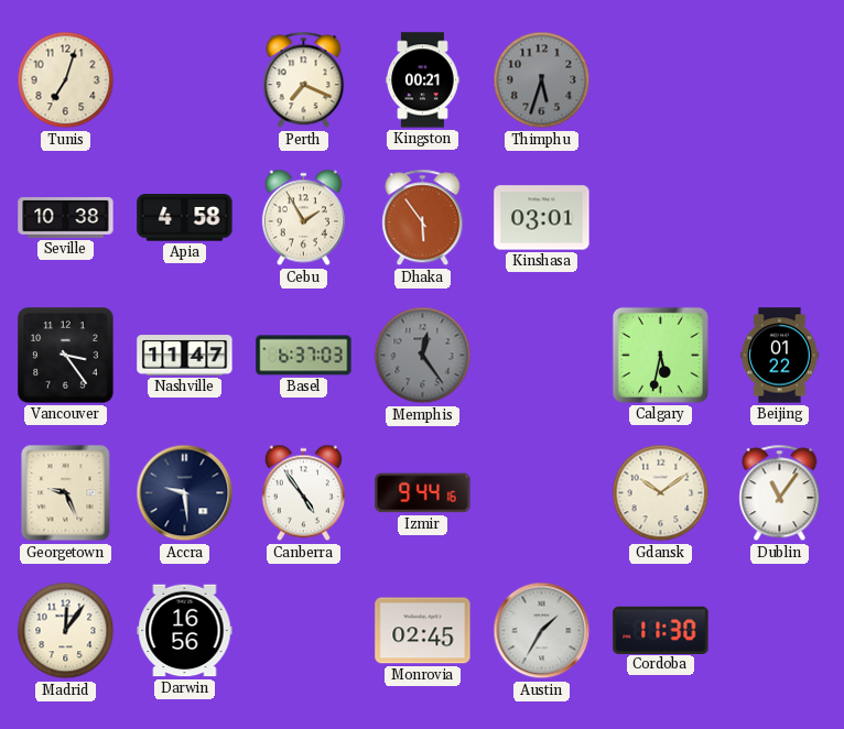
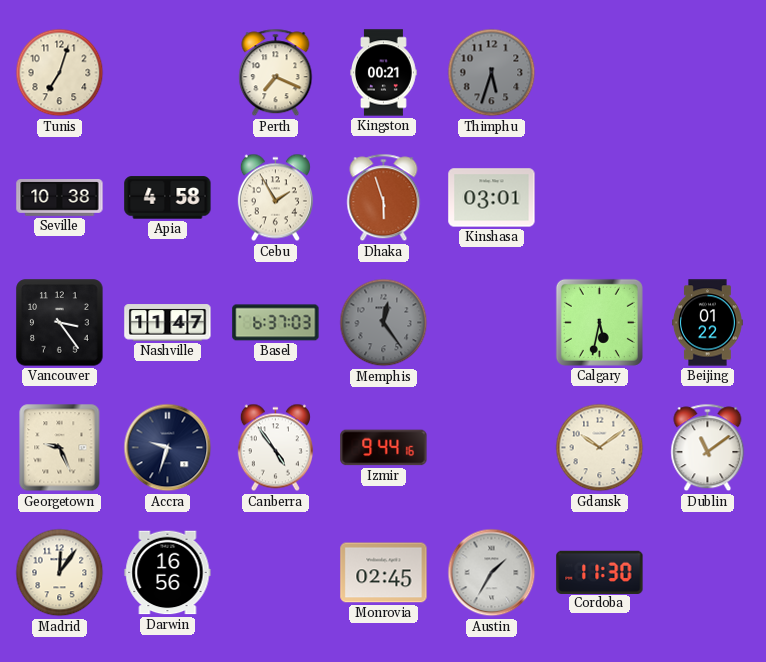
Dhaka: 5:54 -> 5:57 (384, 198)
Accra: 9:29 -> 9:33 (168, 448)
Dublin: 11:06 -> 11:09 (708, 448)
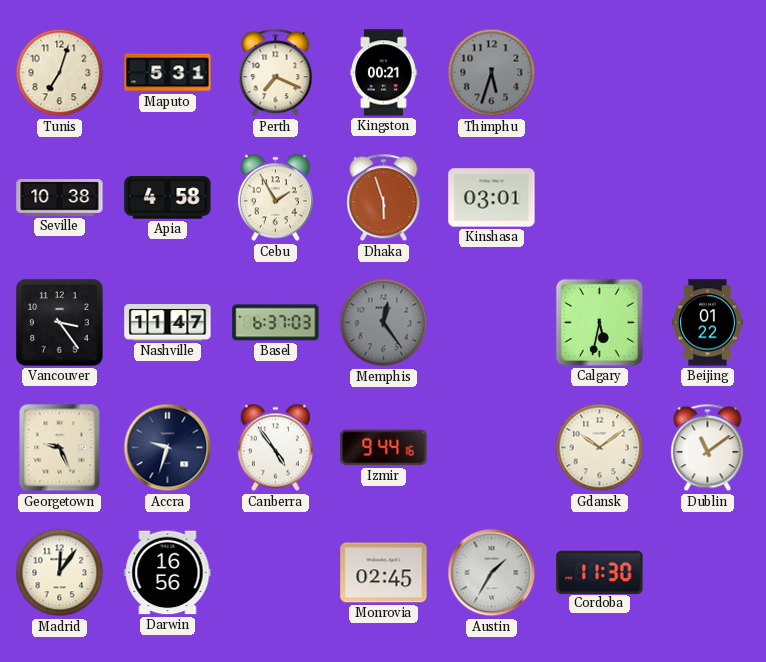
Maputo: none -> 5:31 (168, 73)
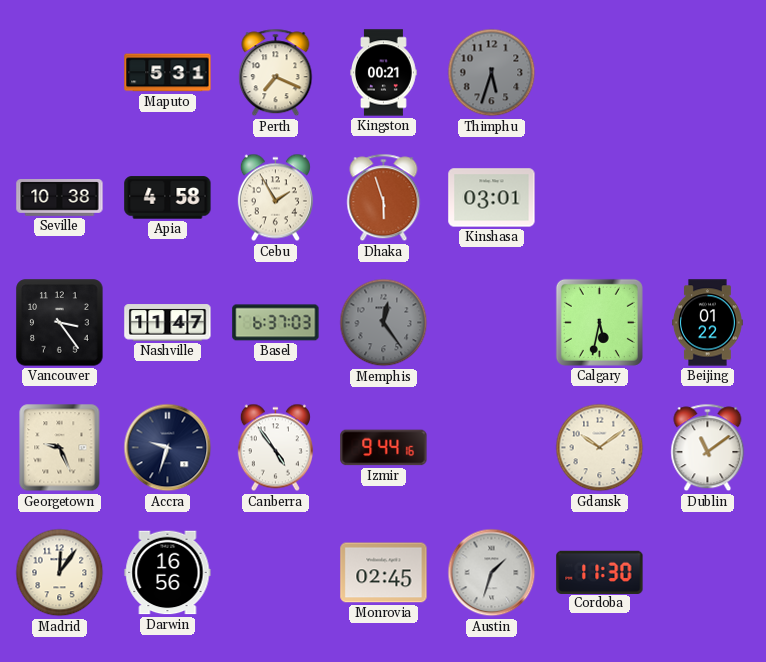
Tunis: 7:03 -> none (60, 73)
Austin: 1:35 -> 1:33 (492, 573)
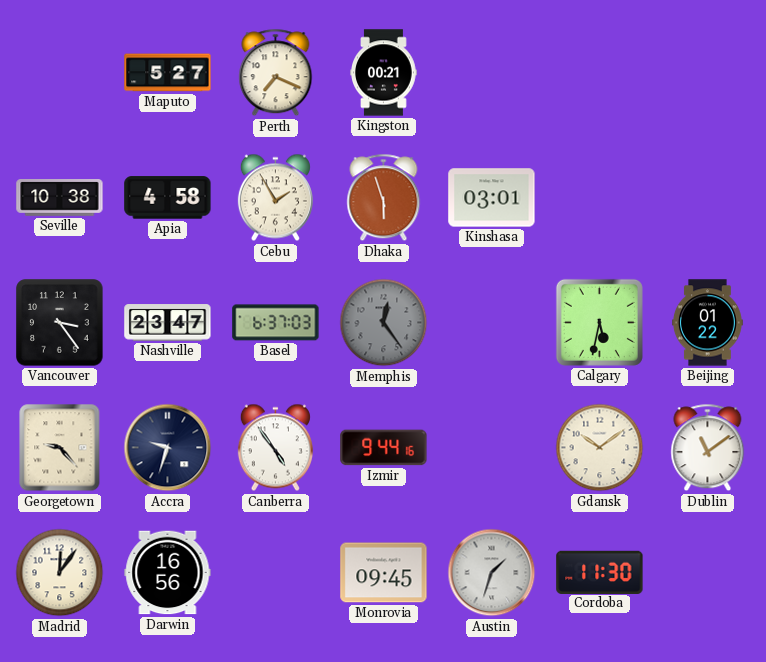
Maputo: 5:31 -> 5:27 (168, 73)
Thimphu: 5:33 -> none (492, 73)
Nashville: 11:47 -> 23:47 (168, 323)
Georgetown: 9:26 -> 9:23 (60, 448)
Monrovia: 02:45 -> 09:45 (384, 573)
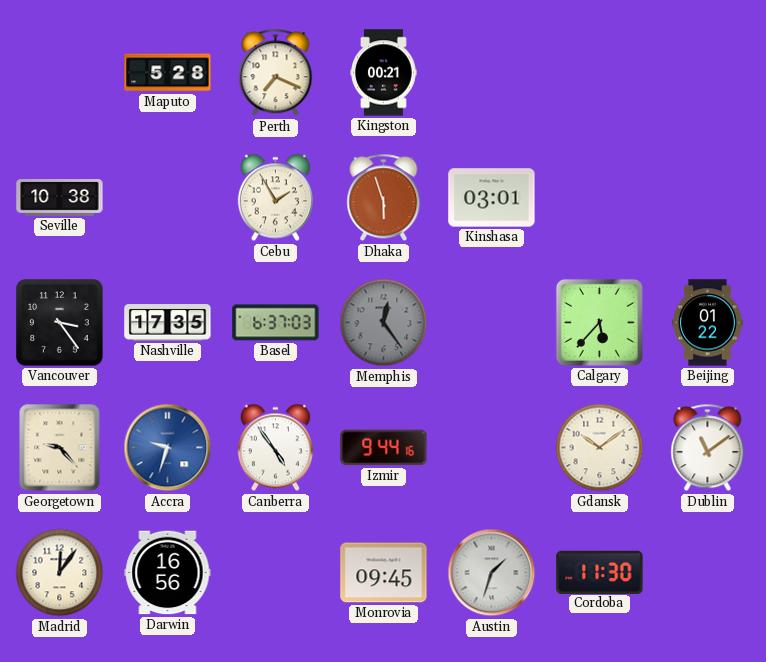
Maputo: 5:27 -> 5:28 (168, 73)
Apia: 4:58 -> none (168, 198)
Nashville: 23:47 -> 17:35 (168, 323)
Calgary: 5:32 -> 5:37 (599, 322)
Accra dial: navy -> blue (168, 448)
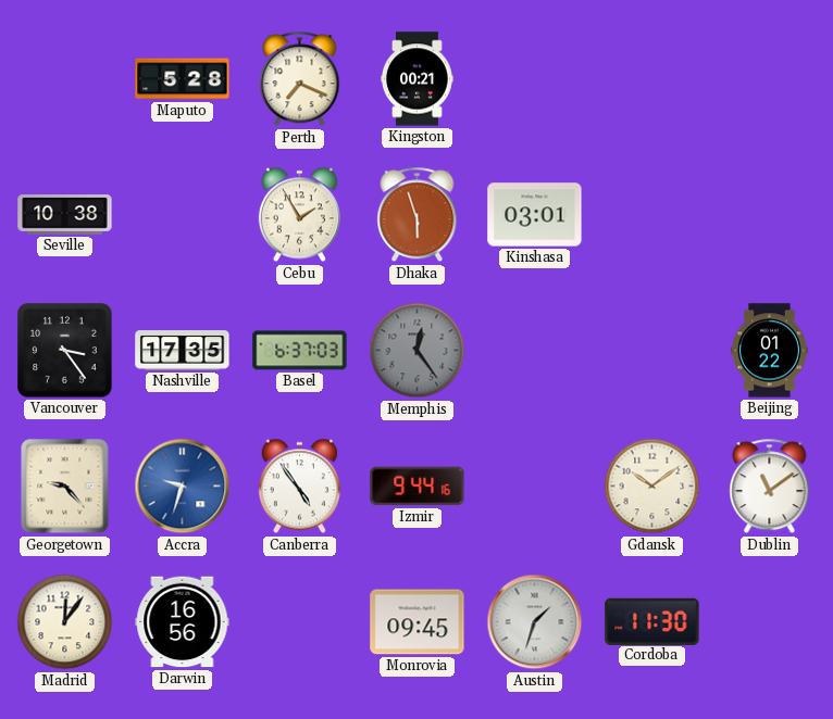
Calgary: 5:37 -> none (599, 322)
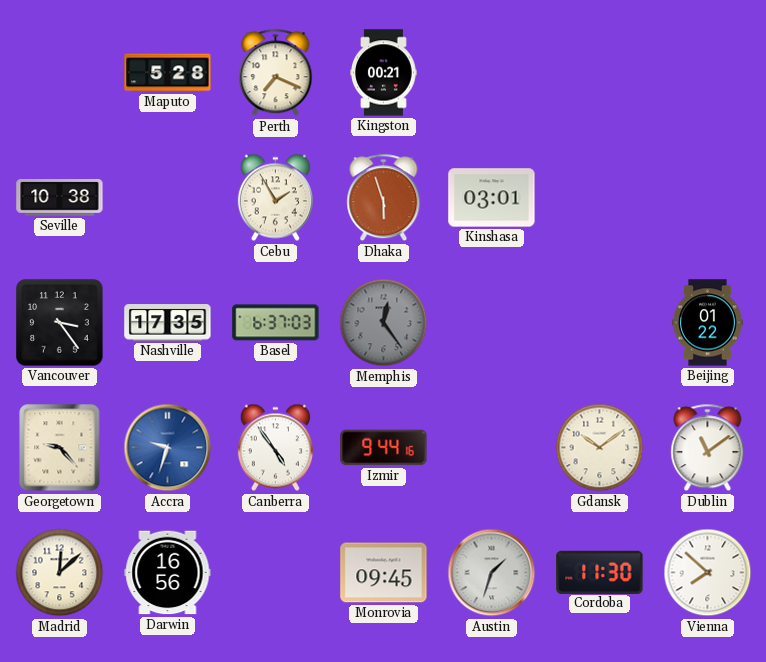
Madrid: 12:06 -> 12:08 (60, 573)
Vienna: none -> 7:52 (708, 573)
